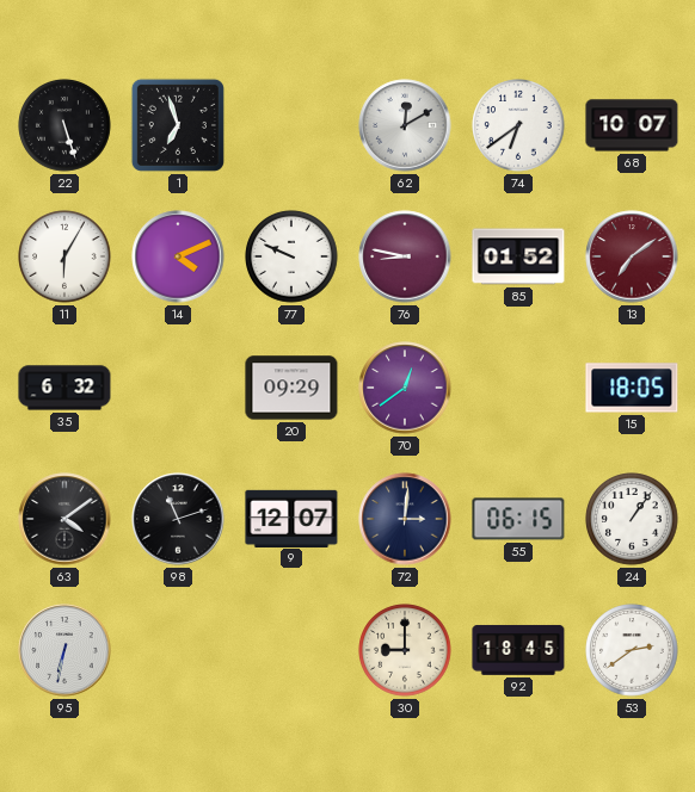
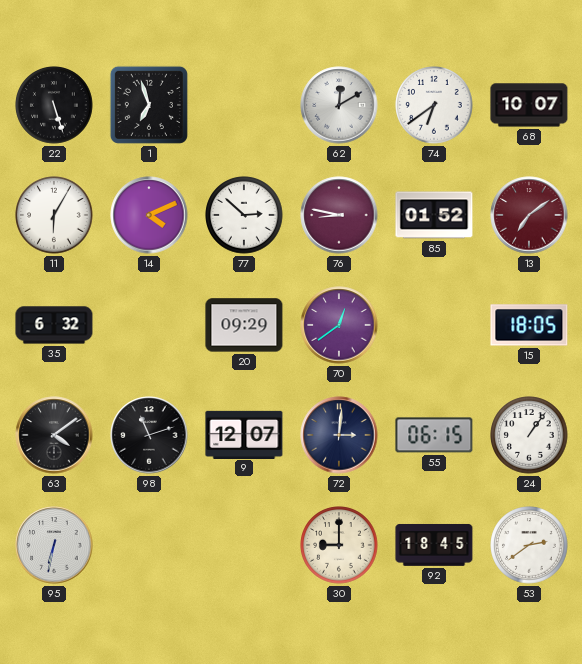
77: 9:49 -> 2:52 (244, 215)
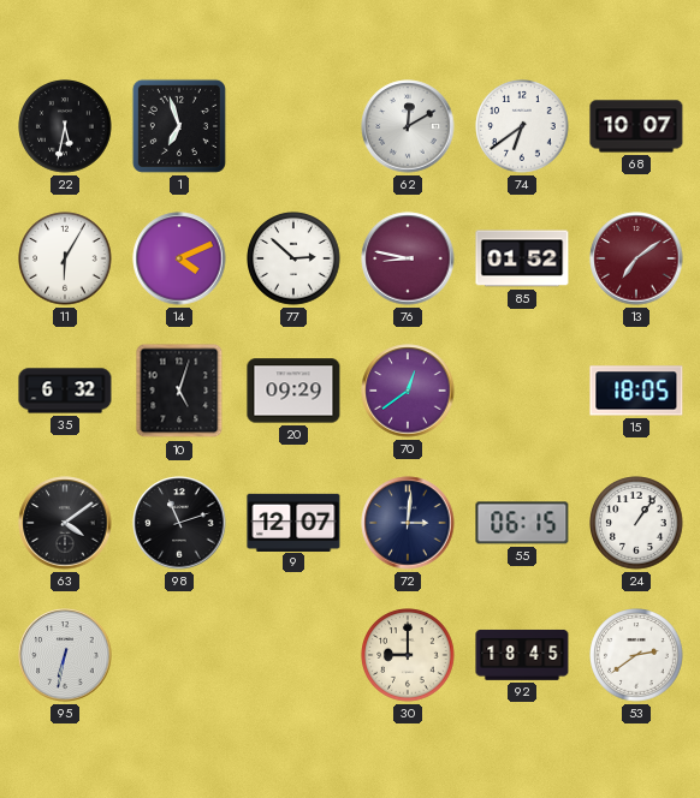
22: 5:27 -> 5:32 (65, 126)
10: none -> 5:03 (179, 391)
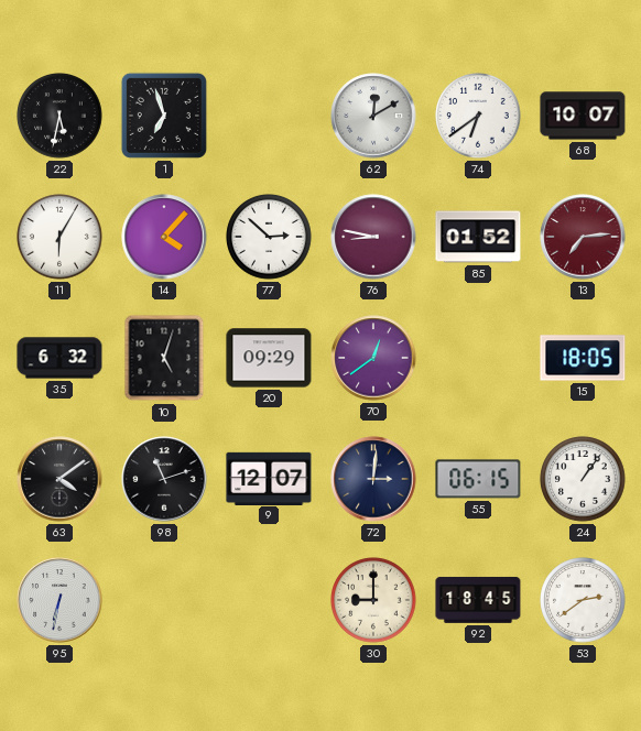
14: 4:11 -> 4:07 (164, 237)
13: 7:09 -> 7:14 (583, 237)
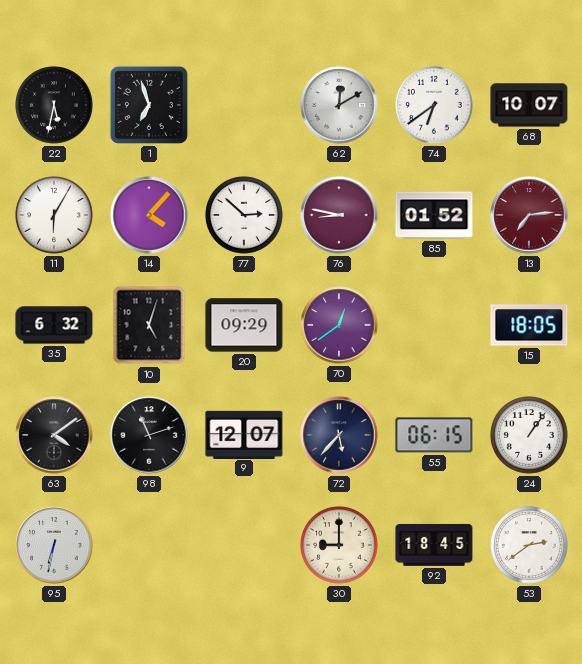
72: 3:01 -> 5:37 (339, 435)
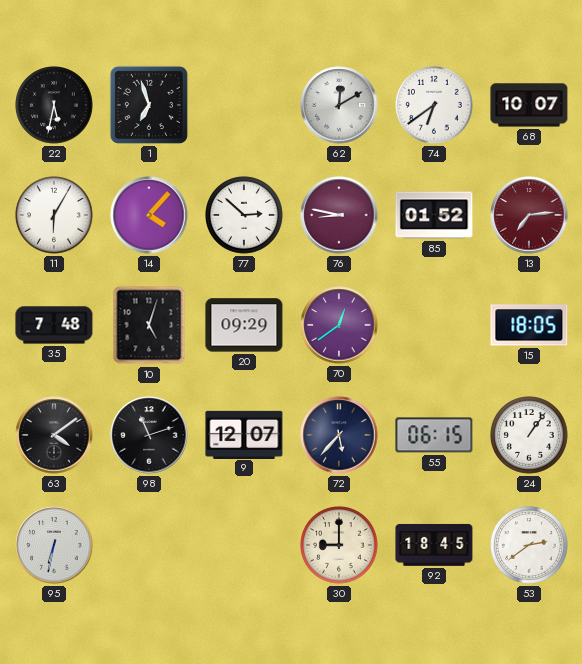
35: 6:32 -> 7:48 (54, 325)
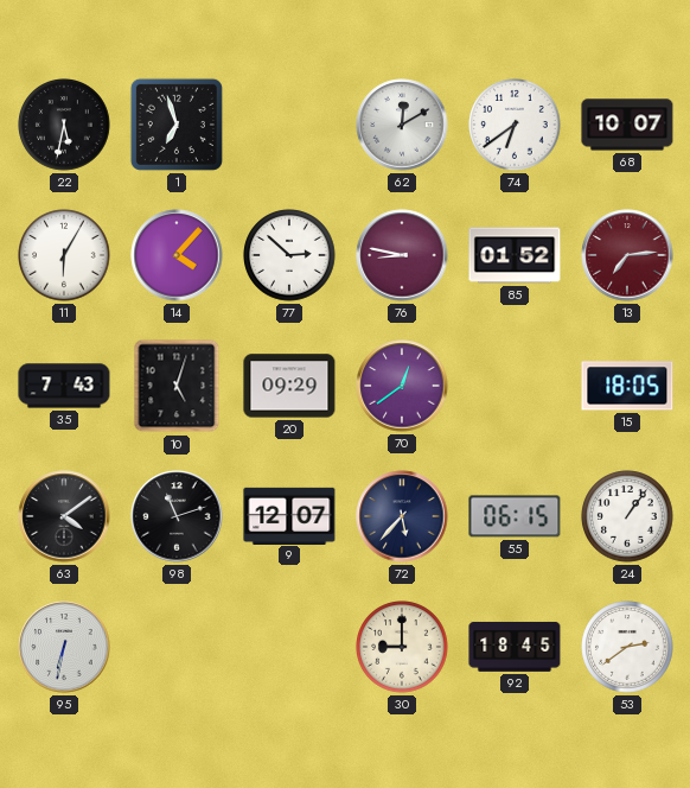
35: 7:48 -> 7:43 (64, 386)
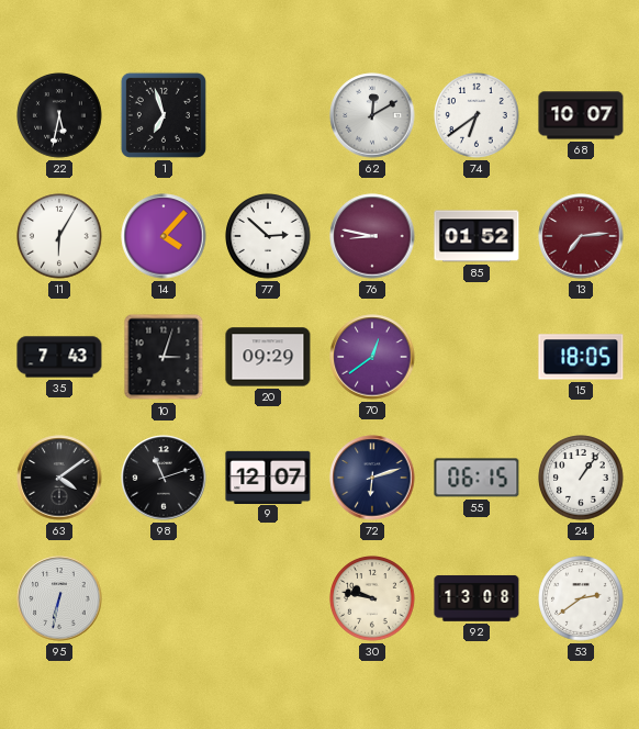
10: 5:03 -> 3:03 (164, 357)
72: 5:37 -> 6:12 (372, 478)
30: 9:00 -> 9:47 (372, 598)
92: 18:45 -> 13:08 (477, 598)
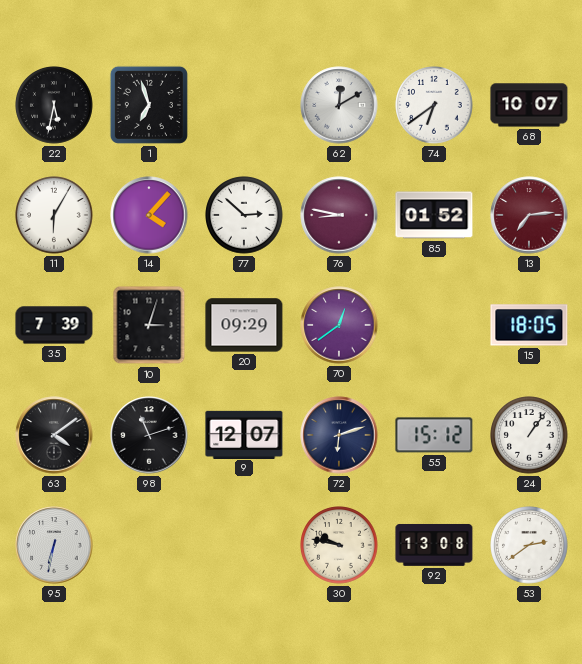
35: 7:43 -> 7:39 (54, 325)
55: 06:15 -> 15:12 (434, 435)
